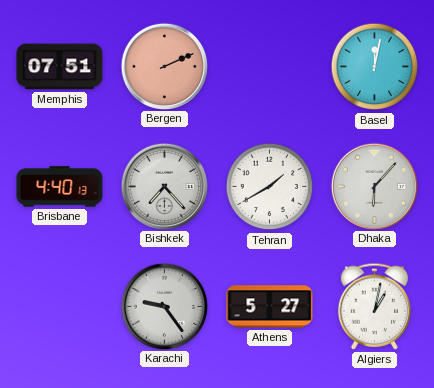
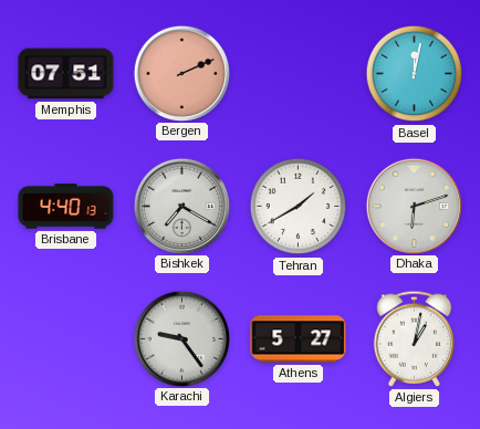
Bishkek: 7:23 -> 7:20 (181, 206)
Dhaka: 6:07 -> 6:12 (414, 206)
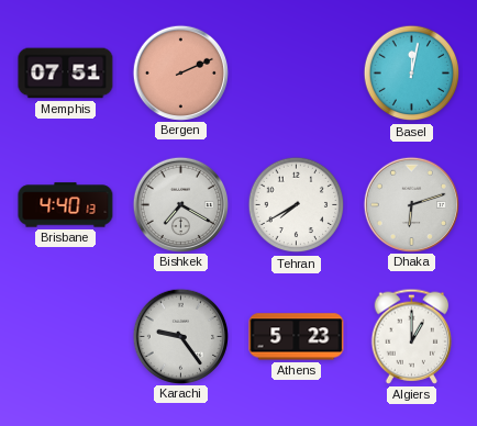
Tehran: 1:40 -> 7:40 (297, 205)
Athens: 5:27 -> 5:23 (297, 337)
Algiers: 1:02 -> 1:00 (412, 336)
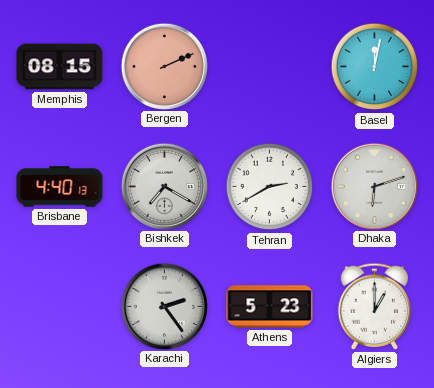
Memphis: 07:51 -> 08:15 (60, 67)
Tehran: 7:40 -> 2:40 (270, 187)
Karachi: 9:24 -> 2:24 (164, 306)
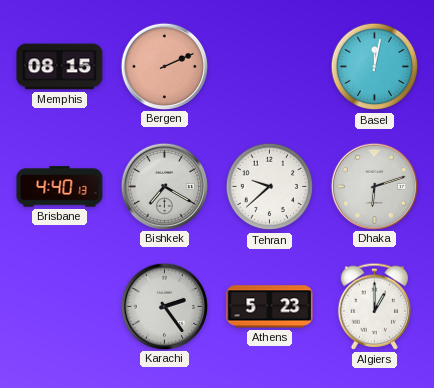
Tehran: 2:40 -> 9:38 (270, 187)
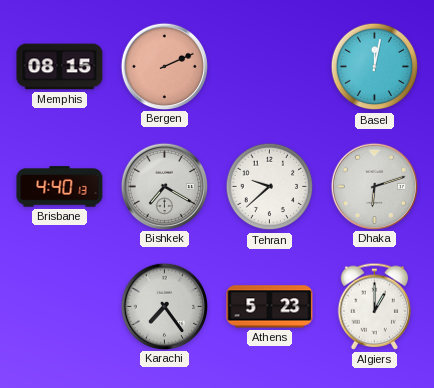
Karachi: 2:24 -> 7:24 (164, 306)
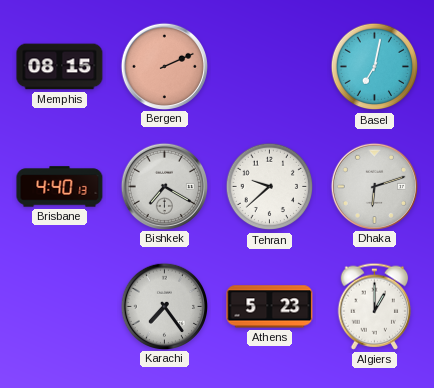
Basel: 12:02 -> 7:02 (375, 67)
